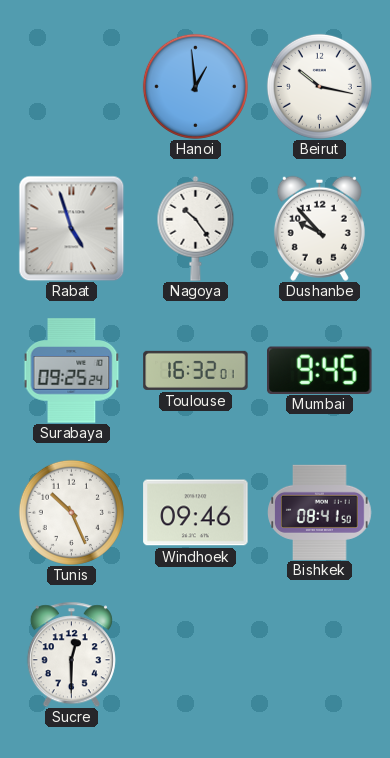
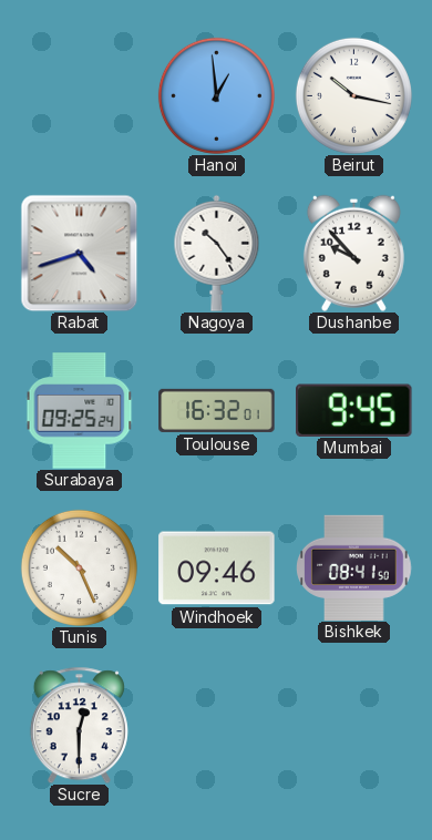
Rabat: 4:57 -> 4:42 (79, 253)
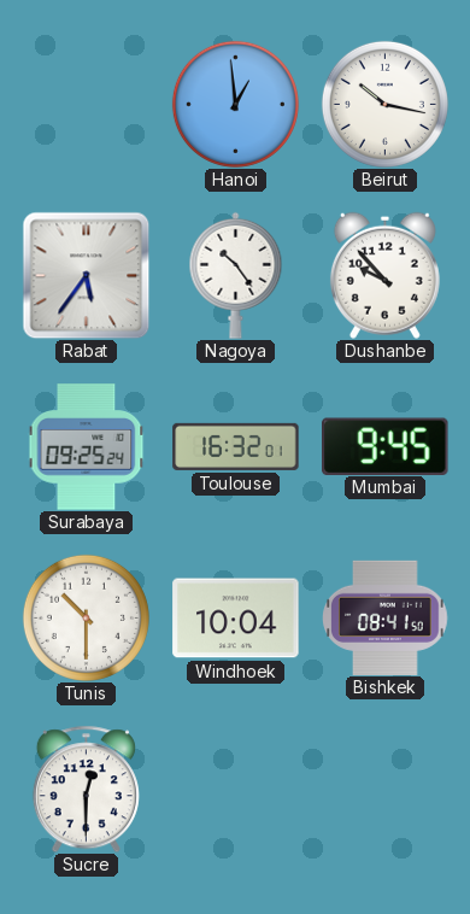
Rabat: 4:42 -> 5:36 (86, 275)
Tunis: 10:26 -> 10:30 (86, 617)
Windhoek: 09:46 -> 10:04 (236, 619)
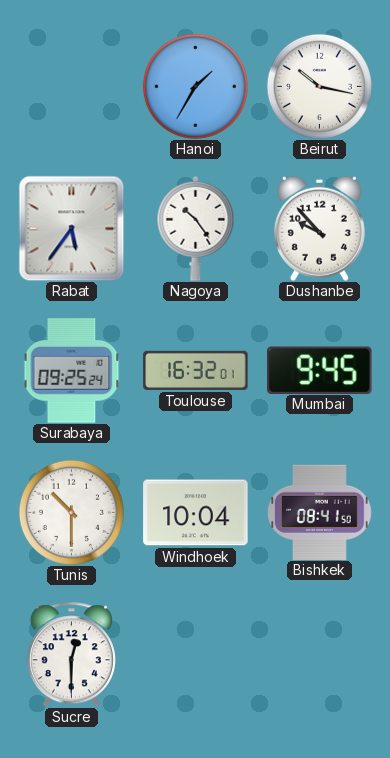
Hanoi: 12:59 -> 1:35 (195, 86)
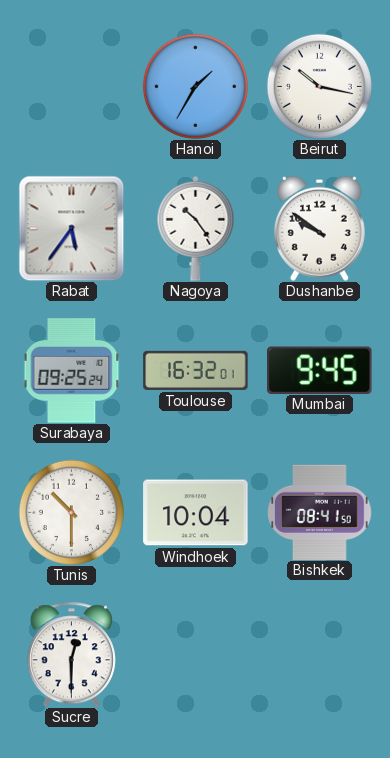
Dushanbe: 9:53 -> 9:51 (319, 228)
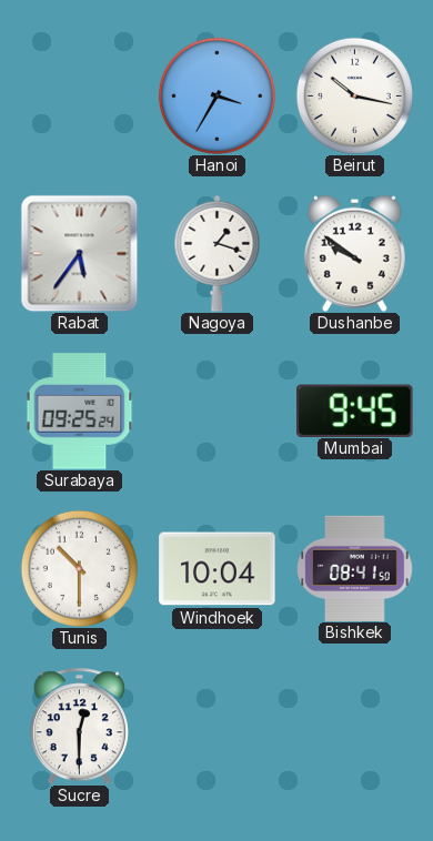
Hanoi: 1:35 -> 3:35 (216, 95)
Nagoya: 10:24 -> 1:18 (218, 253)
Toulouse: 16:32 -> none (196, 370)
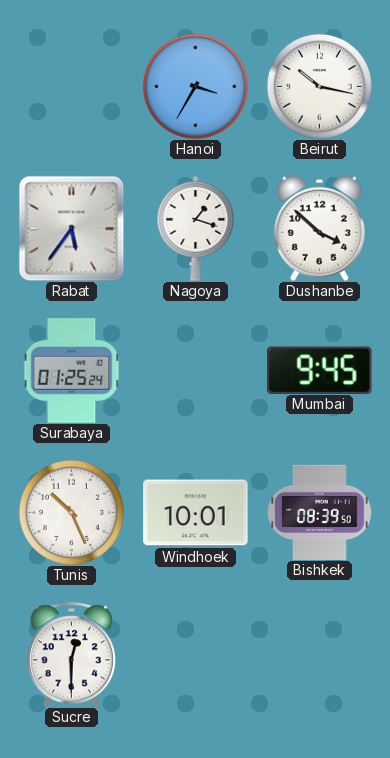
Dushanbe: 9:51 -> 3:52 (319, 228)
Surabaya: 09:25 -> 01:25 (72, 371)
Tunis: 10:30 -> 10:26 (71, 512)
Windhoek: 10:04 -> 10:01 (196, 513)
Bishkek: 08:41 -> 08:39 (320, 512)
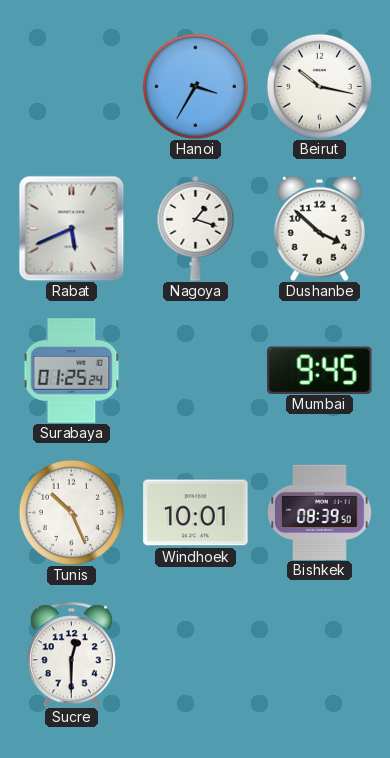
Rabat: 5:36 -> 5:41 (71, 228)
